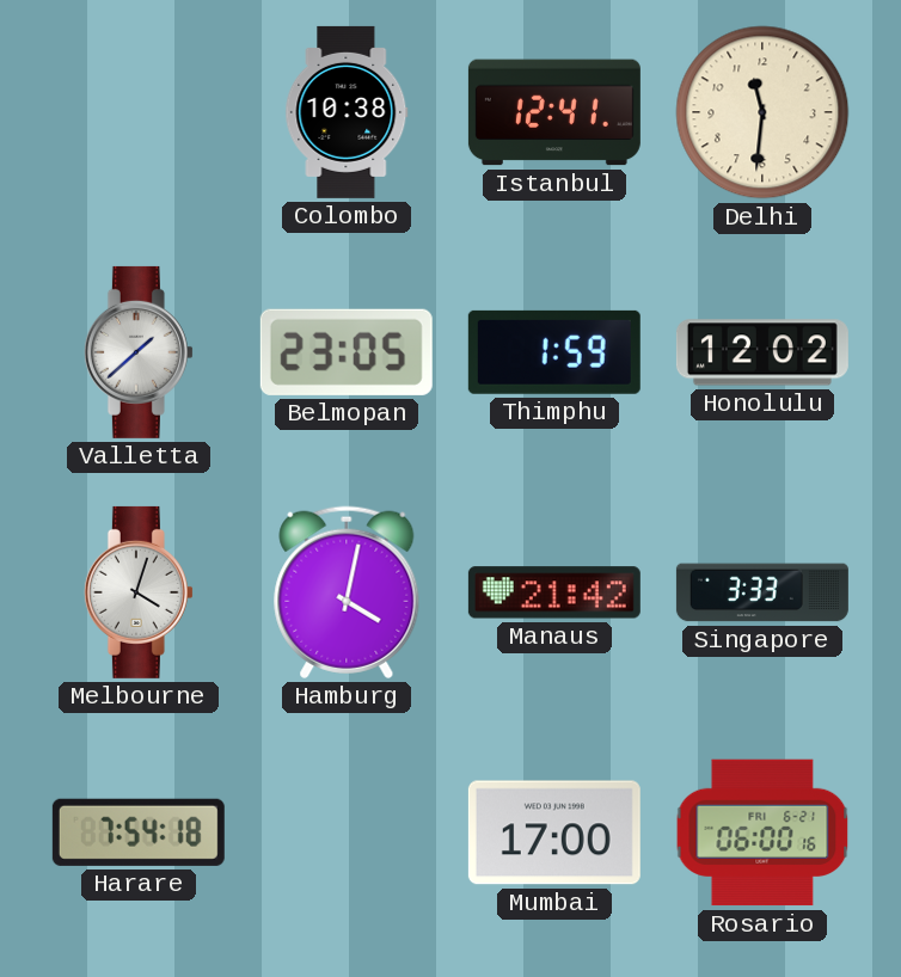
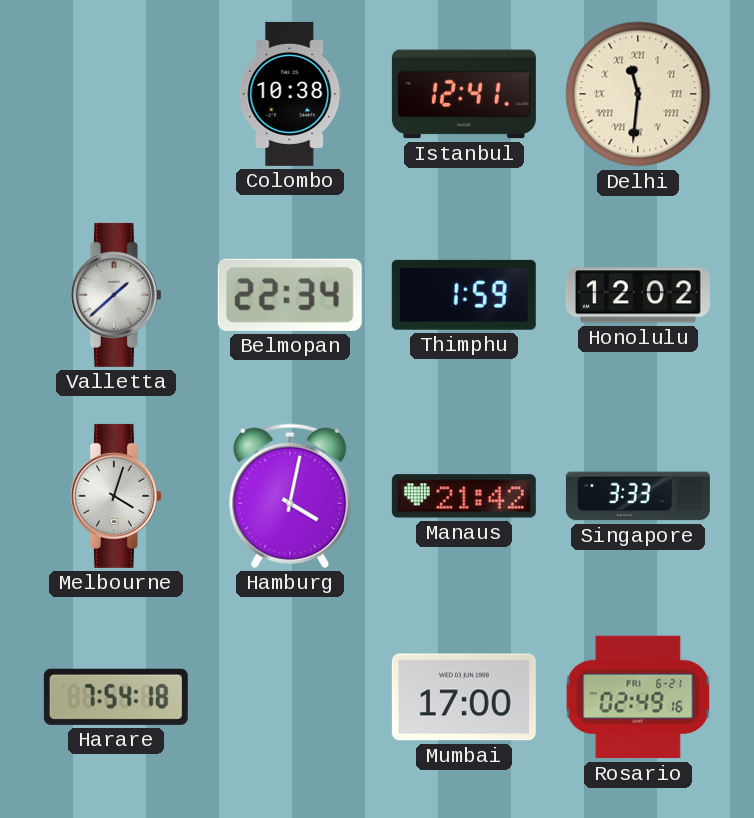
Delhi numerals: Arabic -> Roman (638, 94)
Belmopan: 23:05 -> 22:34 (290, 295)
Rosario: 06:00 -> 02:49 (638, 697)
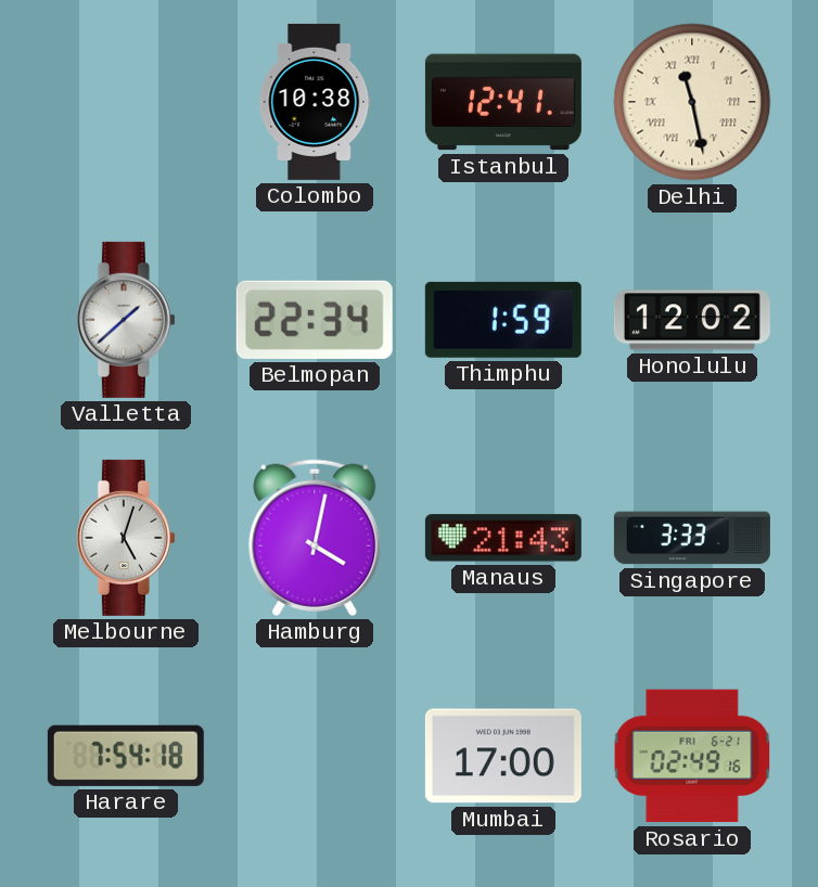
Delhi: 11:31 -> 11:28 (692, 102)
Melbourne: 4:03 -> 5:03 (126, 538)
Manaus: 21:42 -> 21:43 (503, 538)
